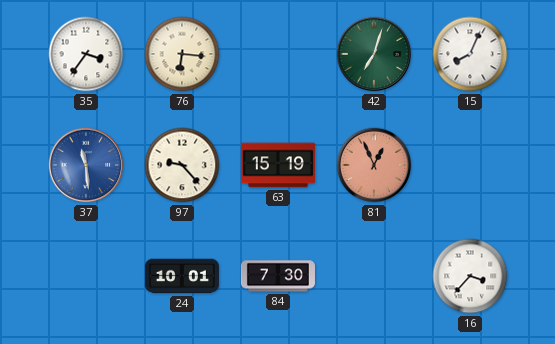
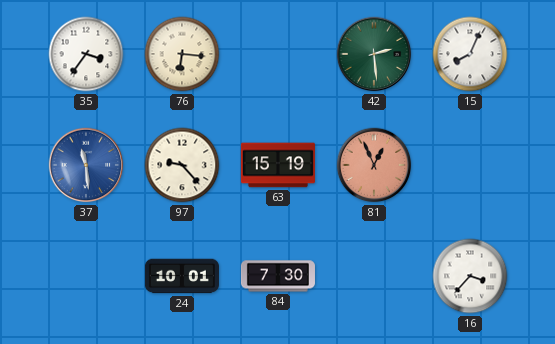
42: 7:03 -> 2:29 (374, 54)
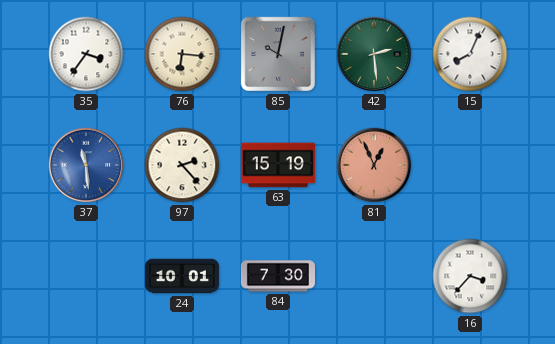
85: none -> 10:02 (278, 54)
97: 9:23 -> 2:23 (182, 165)
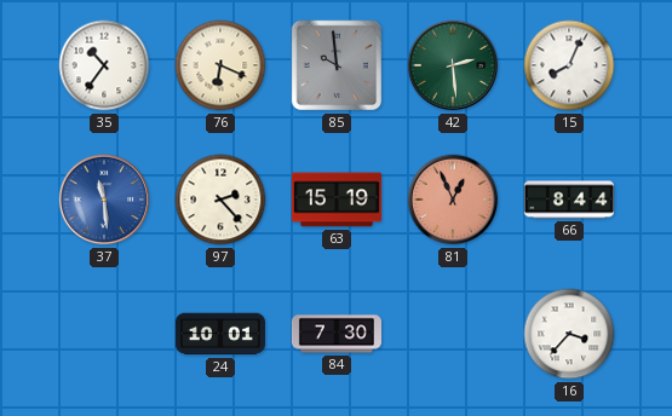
35: 3:36 -> 10:36 (104, 65)
76: 6:16 -> 6:19 (220, 65)
85: 10:02 -> 9:59 (337, 65)
66: none -> 8:44 (569, 200)
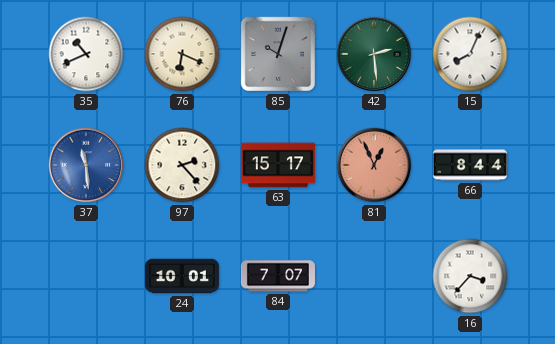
35: 10:36 -> 10:41 (86, 54)
85: 9:59 -> 10:03 (278, 54)
63: 15:19 -> 15:17 (278, 165)
84: 7:30 -> 7:07 (278, 276)
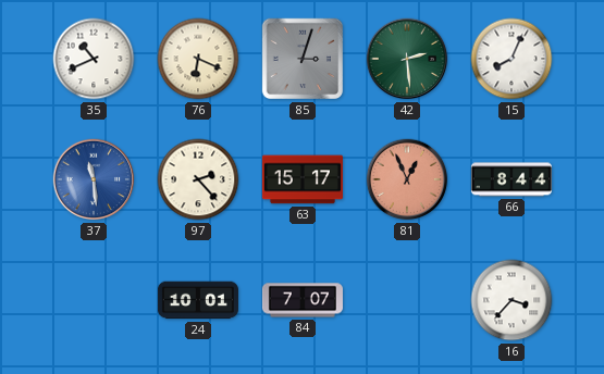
85: 10:03 -> 3:03 (303, 59)
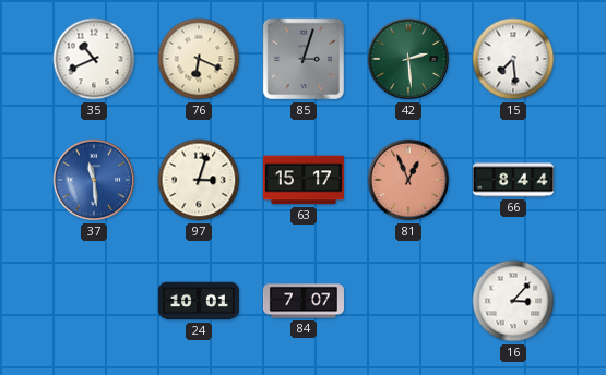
15: 8:04 -> 7:29 (513, 59)
97: 2:23 -> 3:03 (199, 180)
16: 3:37 -> 3:07 (513, 301)
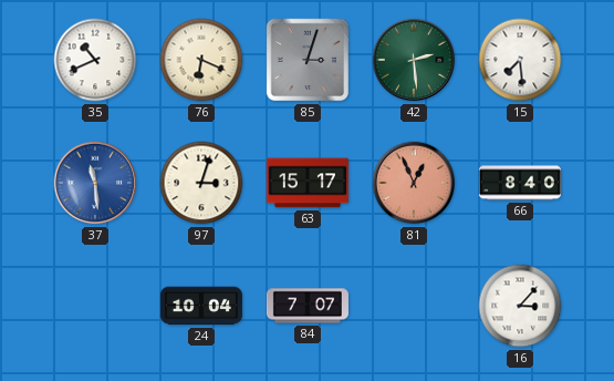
66: 8:44 -> 8:40 (520, 183)
24: 10:01 -> 10:04 (201, 306)
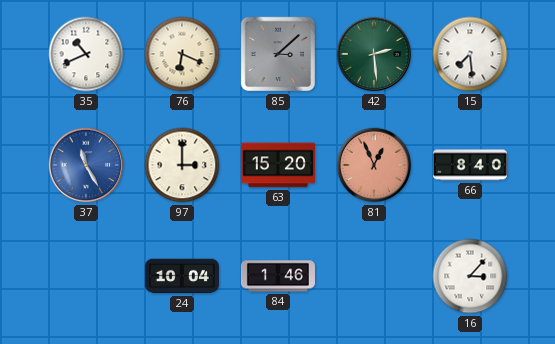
85: 3:03 -> 3:08 (278, 54)
37: 11:29 -> 11:25 (86, 165)
97: 3:03 -> 3:00 (182, 165)
63: 15:17 -> 15:20 (278, 165)
84: 7:07 -> 1:46 (278, 276)
